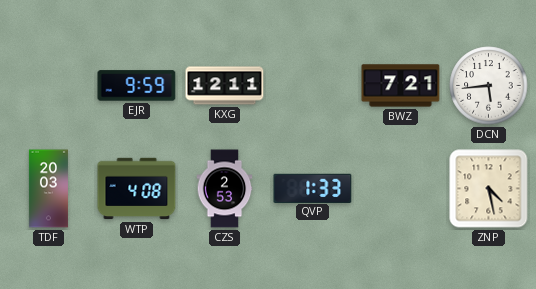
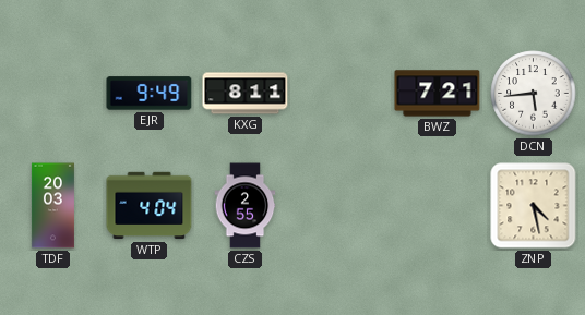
EJR: 9:59 -> 9:49 (150, 94)
KXG: 12:11 -> 8:11 (246, 94)
WTP: 4:08 -> 4:04 (150, 206)
CZS: 2:53 -> 2:55 (246, 206)
QVP: 1:33 -> none (313, 188)
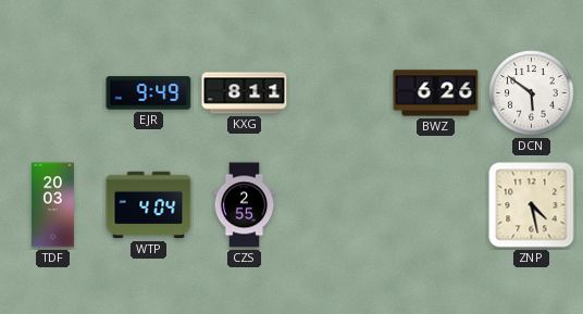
BWZ: 7:21 -> 6:26 (436, 93)
DCN: 5:44 -> 5:51 (532, 93)
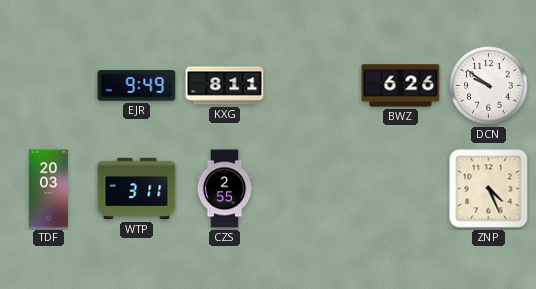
DCN: 5:51 -> 9:51 (489, 86)
WTP: 4:04 -> 3:11 (137, 189)
ZNP: 4:28 -> 4:26 (489, 189)
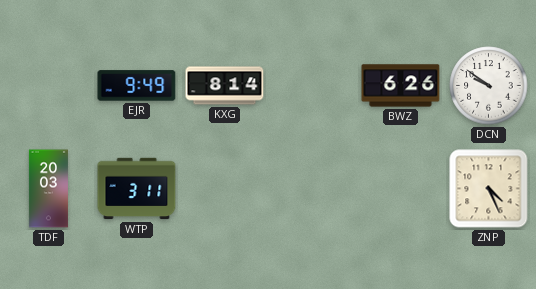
KXG: 8:11 -> 8:14 (225, 86)
CZS: 2:55 -> none (225, 189)
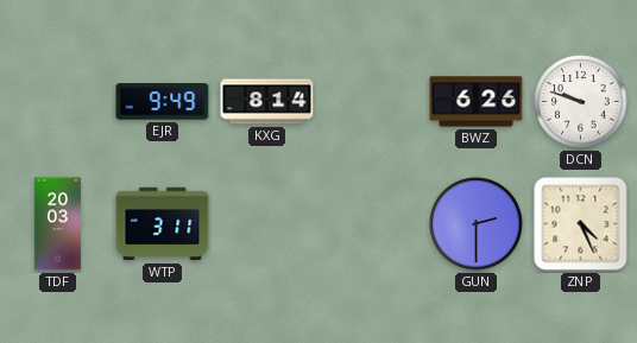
DCN: 9:51 -> 9:48 (581, 102)
GUN: none -> 2:30 (477, 224)
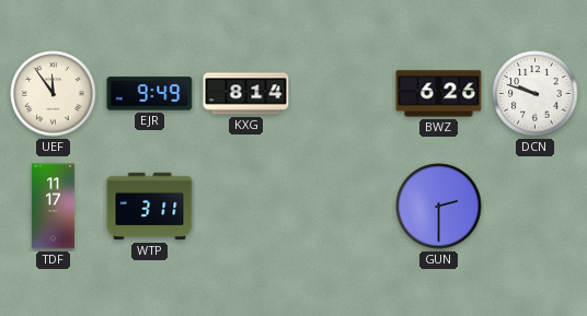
UEF: none -> 11:54 (54, 94)
TDF: 20:03 -> 11:17 (53, 207)
ZNP: 4:26 -> none (581, 224)
